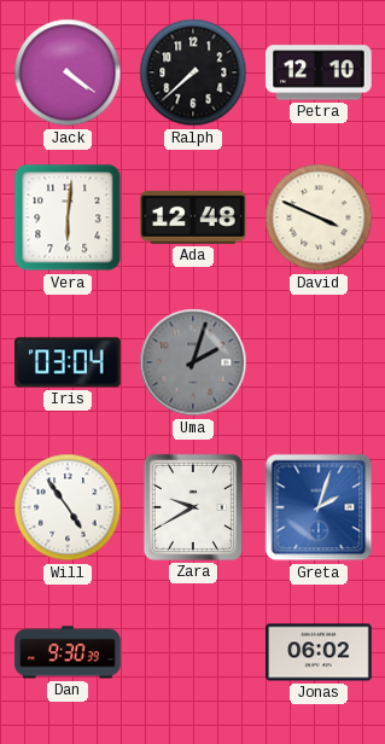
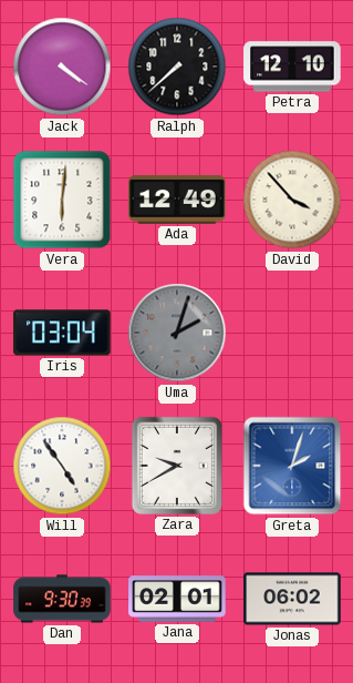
Ada: 12:48 -> 12:49 (177, 200)
David: 3:49 -> 3:53 (292, 200)
Jana: none -> 02:01 (177, 599)
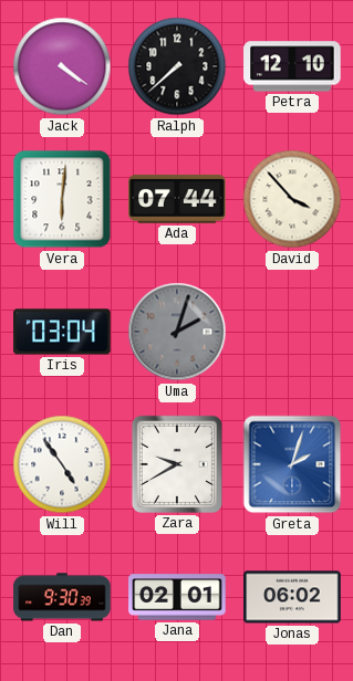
Ada: 12:49 -> 07:44 (177, 199)
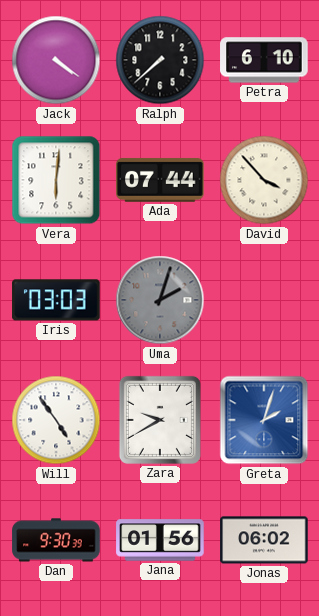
Petra: 12:10 -> 6:10 (264, 60)
Iris: 03:04 -> 03:03 (56, 300)
Jana: 02:01 -> 01:56 (160, 540)
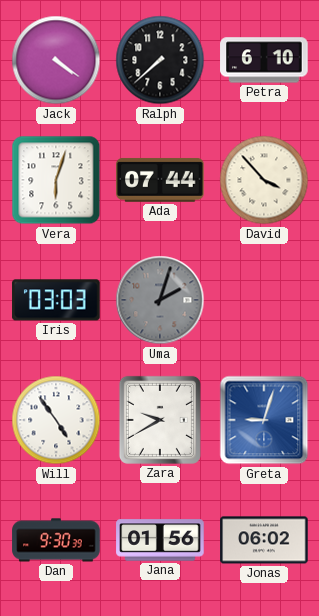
Vera: 6:01 -> 6:03 (56, 180)
Greta: 2:03 -> 9:03 (264, 420)
